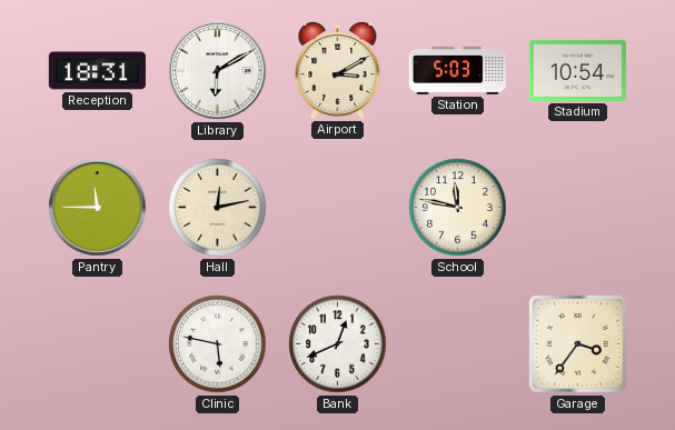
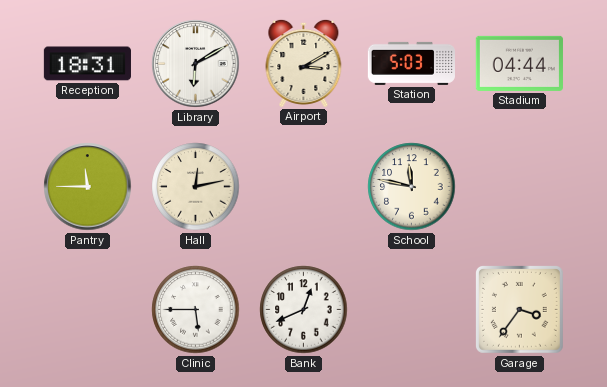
Stadium: 10:54 -> 04:44 (519, 63)
Clinic: 5:47 -> 5:45 (196, 310)
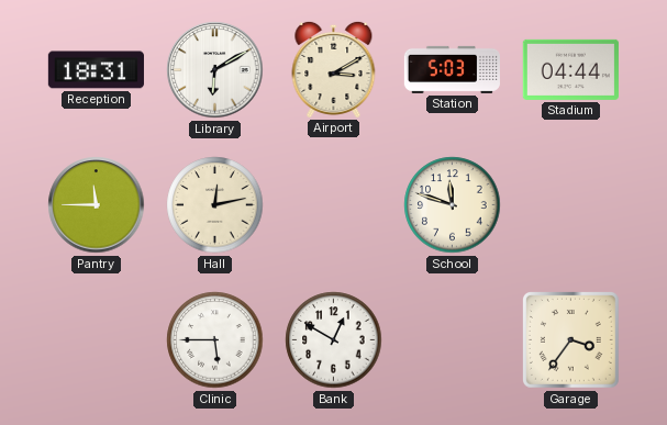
School: 11:47 -> 11:48 (453, 205)
Bank: 12:41 -> 12:50 (334, 340)
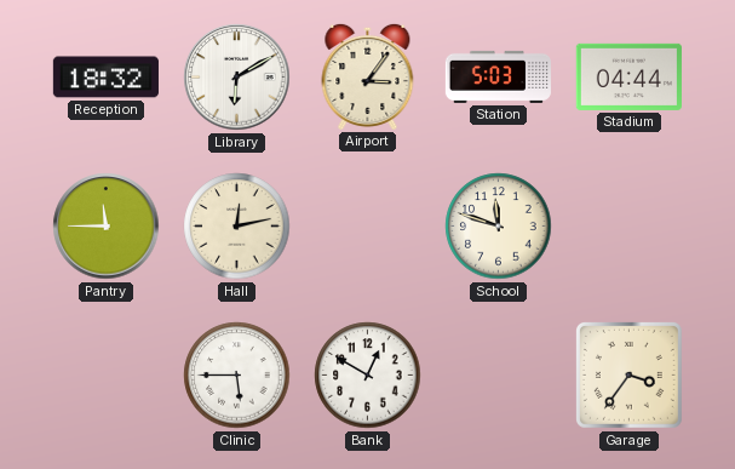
Reception: 18:31 -> 18:32 (105, 78)
Airport: 3:10 -> 3:06 (368, 76)
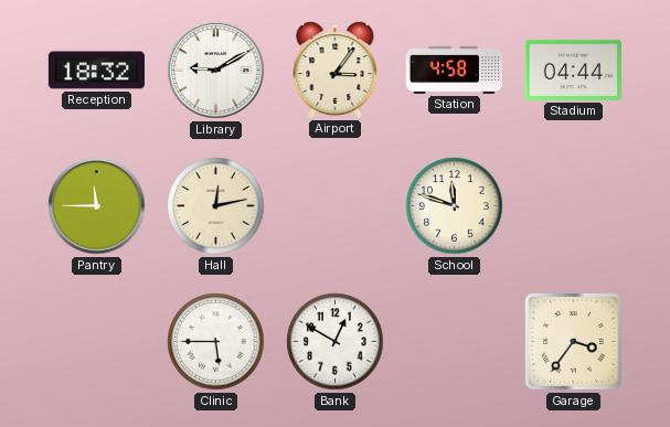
Library: 6:10 -> 9:10 (216, 71)
Station: 5:03 -> 4:58 (454, 70)
